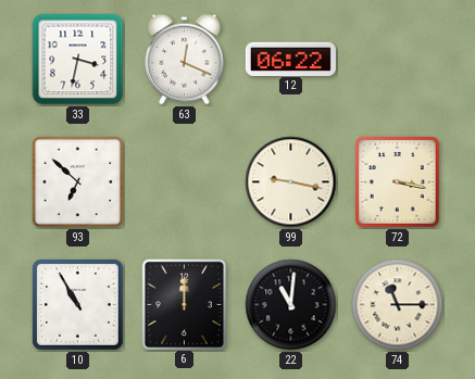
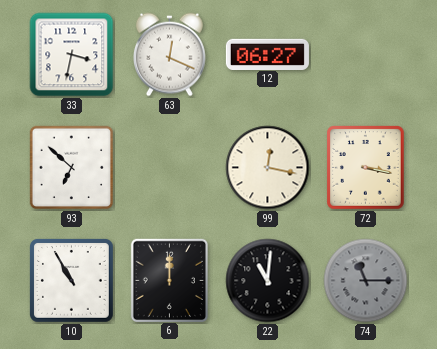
12: 06:22 -> 06:27 (267, 54)
99: 9:17 -> 12:17 (268, 168)
74 dial: cream -> grey (366, 281)
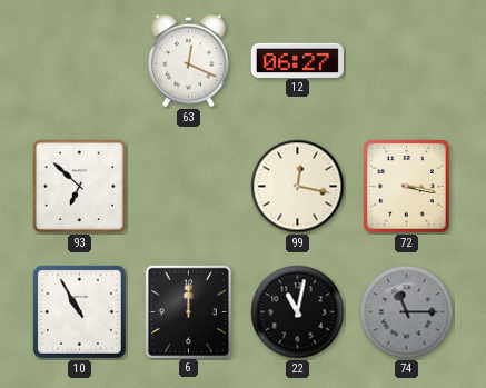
33: 3:32 -> none (72, 55)
22: 11:01 -> 11:02 (298, 312)
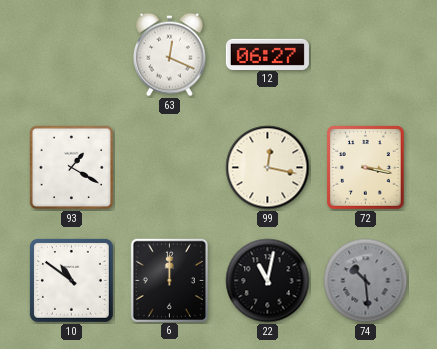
93: 6:52 -> 1:20 (72, 168)
10: 10:55 -> 10:51 (72, 281)
74: 11:15 -> 10:29 (366, 281)
